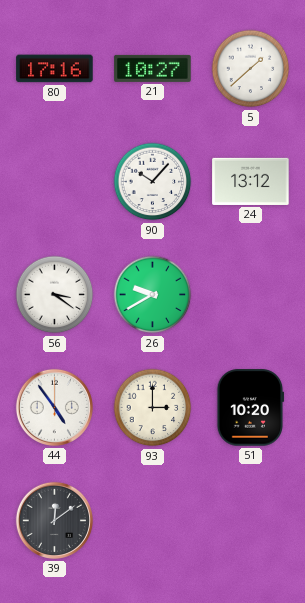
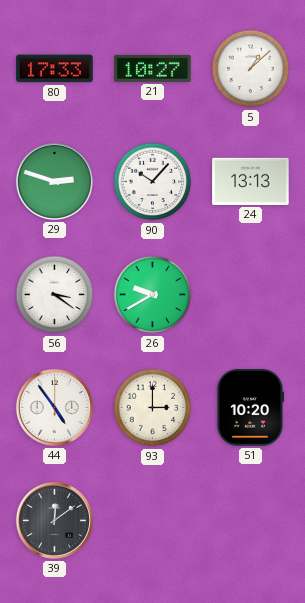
80: 17:16 -> 17:33 (55, 69)
5: 1:38 -> 1:08 (251, 69)
29: none -> 2:48 (54, 181)
24: 13:12 -> 13:13 (251, 181)
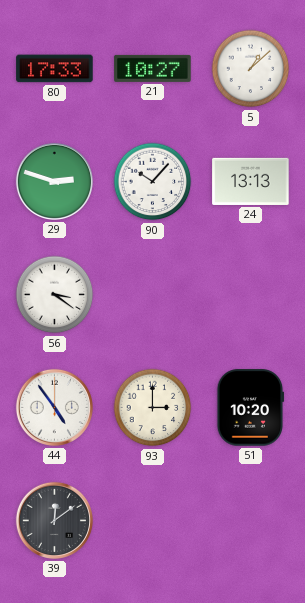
26: 9:40 -> none (153, 295)
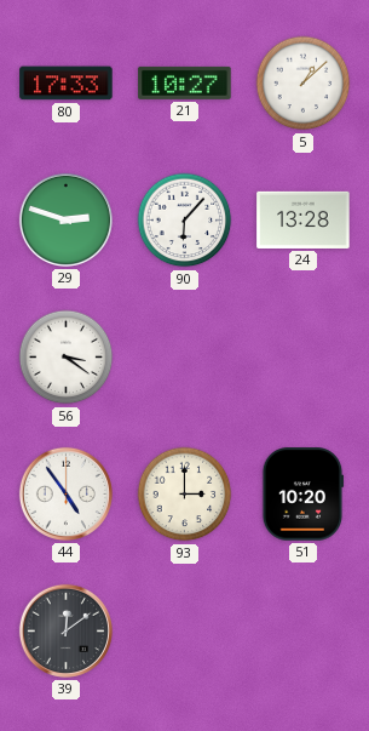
90: 10:07 -> 6:07 (185, 221)
24: 13:13 -> 13:28 (304, 219)
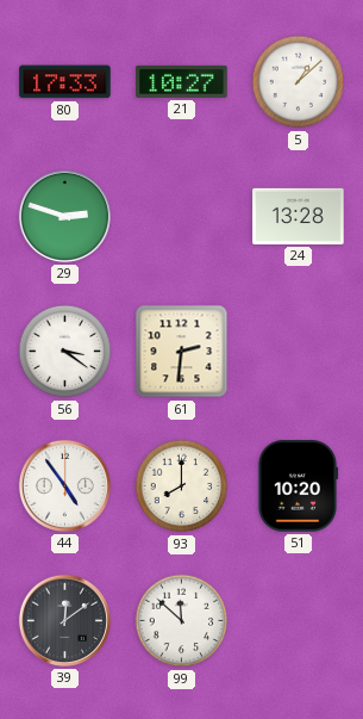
90: 6:07 -> none (185, 221)
61: none -> 2:31 (182, 352)
93: 3:00 -> 8:00 (182, 486)
99: none -> 11:52 (182, 621)
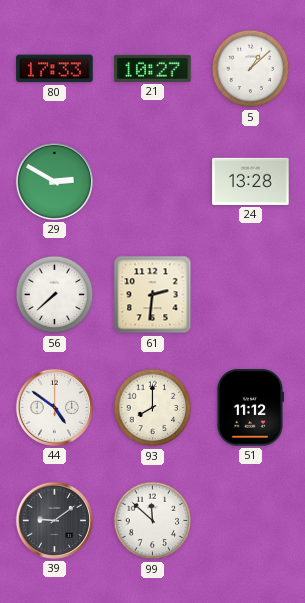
29: 2:48 -> 2:50 (54, 181)
56: 3:21 -> 7:38 (55, 295)
44: 4:54 -> 4:51 (54, 407)
51: 10:20 -> 11:12 (250, 408)
39: 12:09 -> 9:09 (54, 520)
